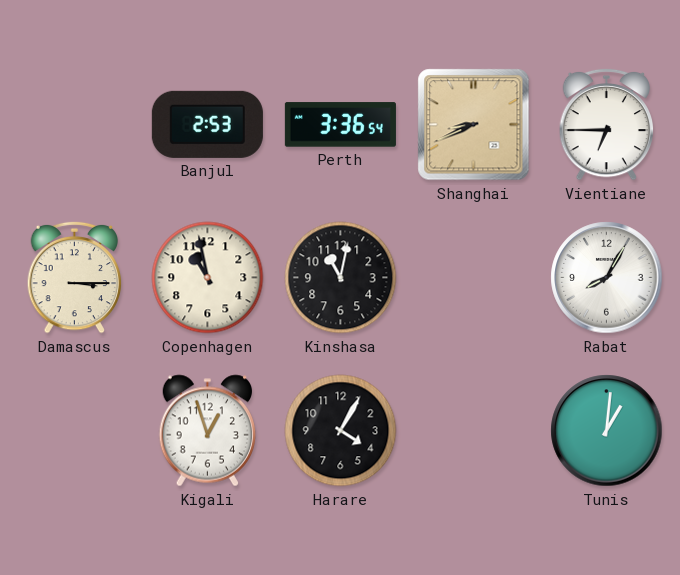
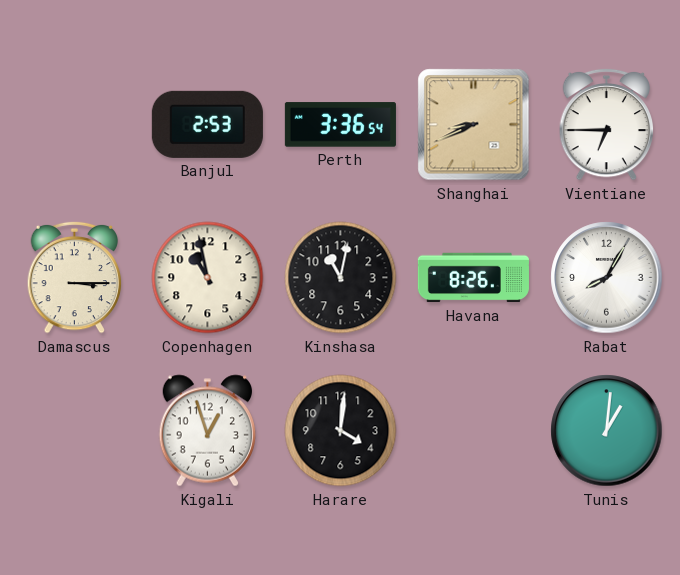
Havana: none -> 8:26 (473, 278)
Harare: 4:05 -> 4:01 (341, 431)
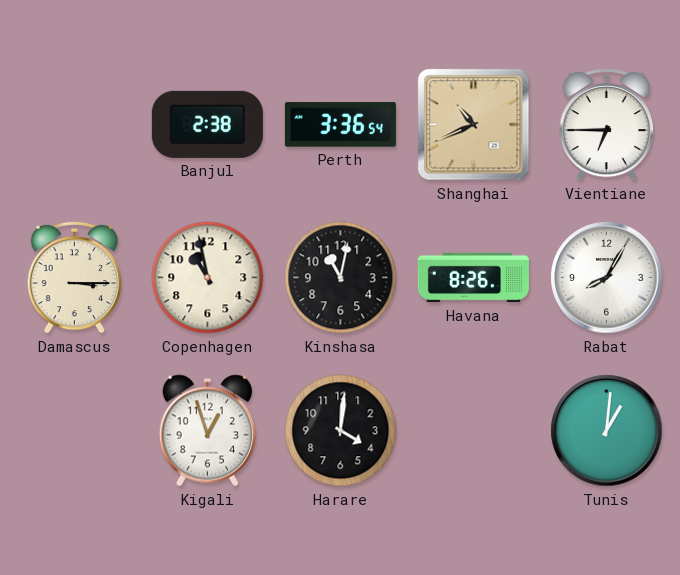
Banjul: 2:53 -> 2:38 (207, 124)
Shanghai: 8:41 -> 10:41 (474, 125)
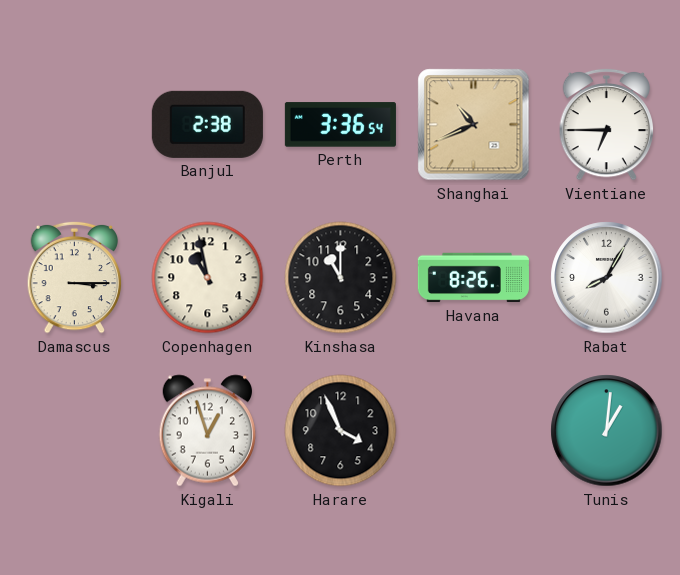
Kinshasa: 11:02 -> 11:00 (341, 278)
Harare: 4:01 -> 3:56 (341, 431)
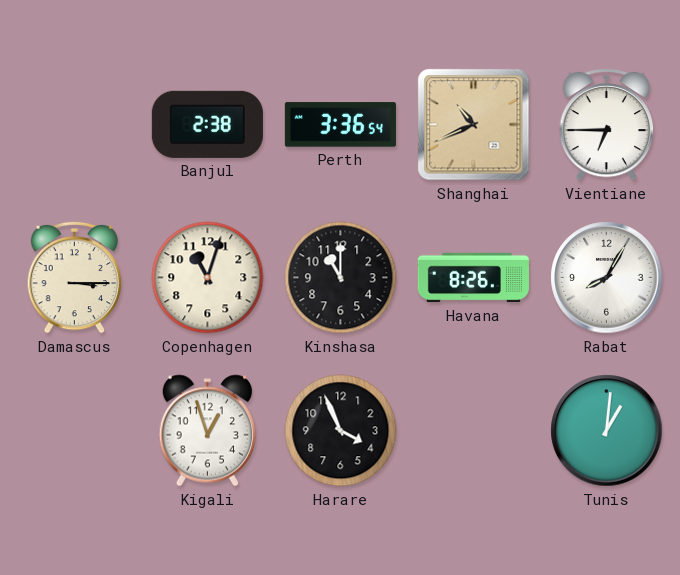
Copenhagen: 10:58 -> 11:03 (208, 278)
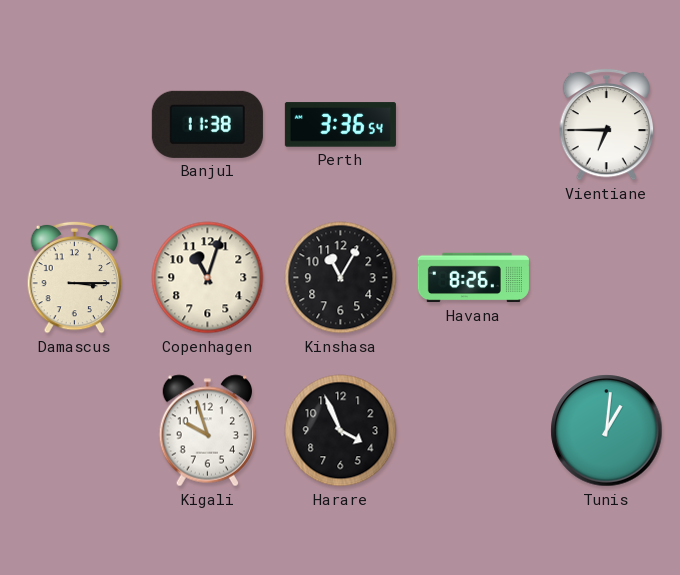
Banjul: 2:38 -> 11:38 (207, 124)
Shanghai: 10:41 -> none (474, 125)
Kinshasa: 11:00 -> 11:05 (341, 278)
Rabat: 8:05 -> none (607, 278)
Kigali: 12:57 -> 9:57 (208, 431)
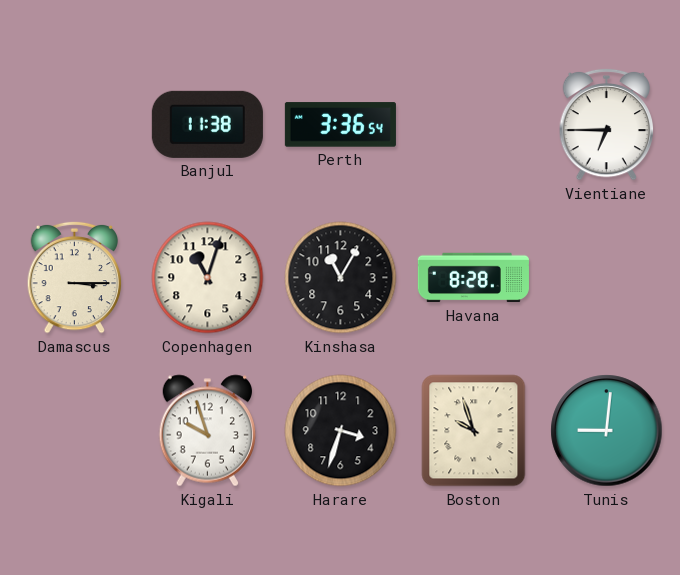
Havana: 8:26 -> 8:28 (473, 278)
Harare: 3:56 -> 3:33 (341, 431)
Boston: none -> 9:57 (474, 431)
Tunis: 1:01 -> 9:01 (607, 431)
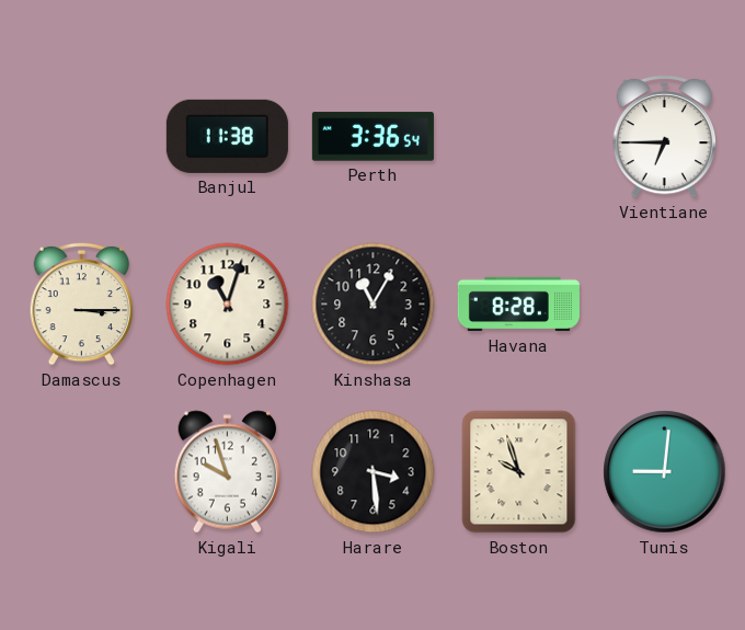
Harare: 3:33 -> 3:29 (374, 472)
